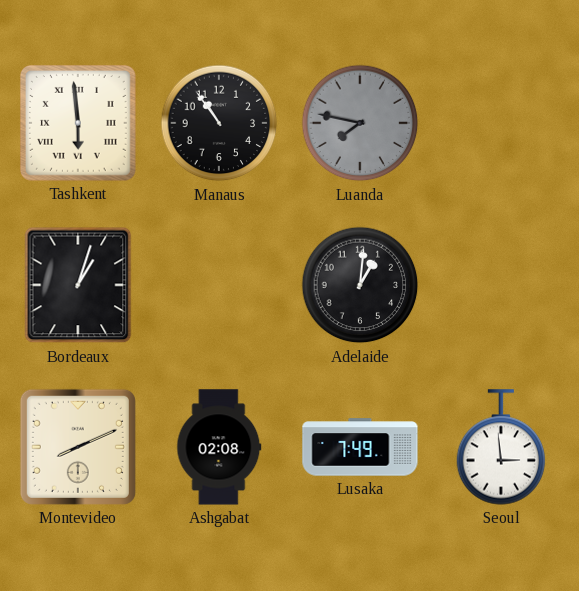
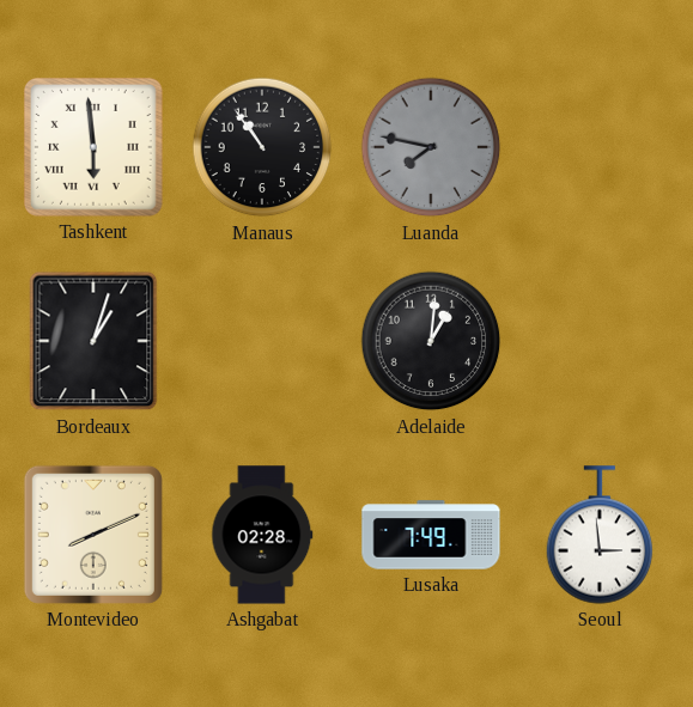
Ashgabat: 02:08 -> 02:28 (262, 535)
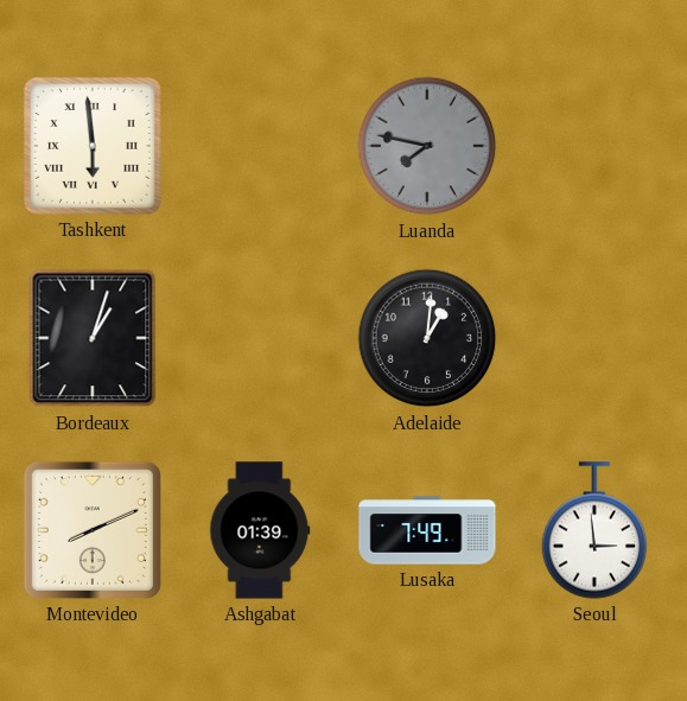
Manaus: 10:54 -> none (262, 147)
Ashgabat: 02:28 -> 01:39 (260, 530)
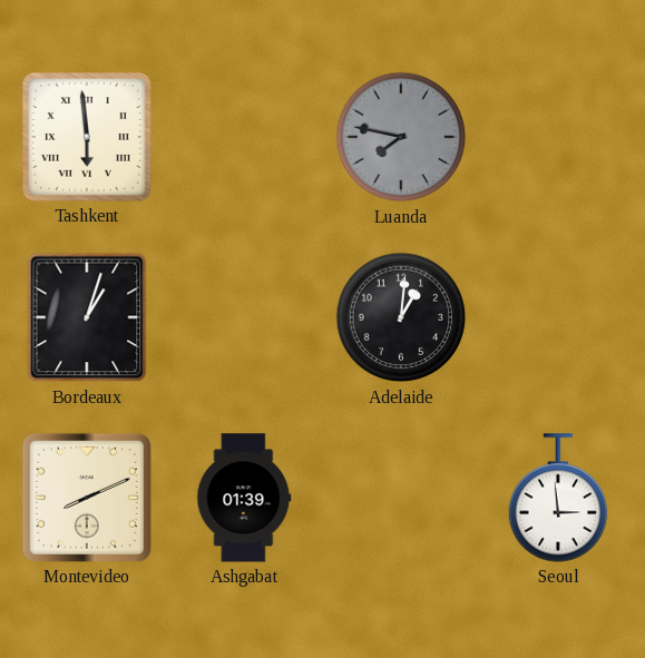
Lusaka: 7:49 -> none (427, 530)
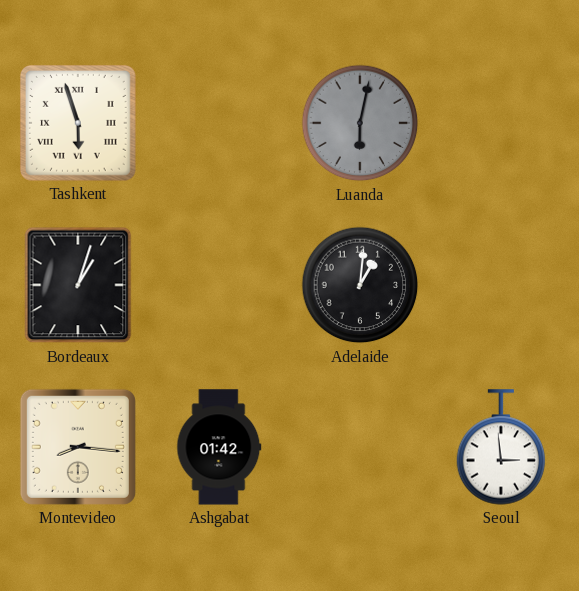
Tashkent: 5:59 -> 5:57 (78, 123)
Luanda: 7:47 -> 6:02 (360, 123)
Montevideo: 8:11 -> 8:16 (78, 447)
Ashgabat: 01:39 -> 01:42 (219, 447)
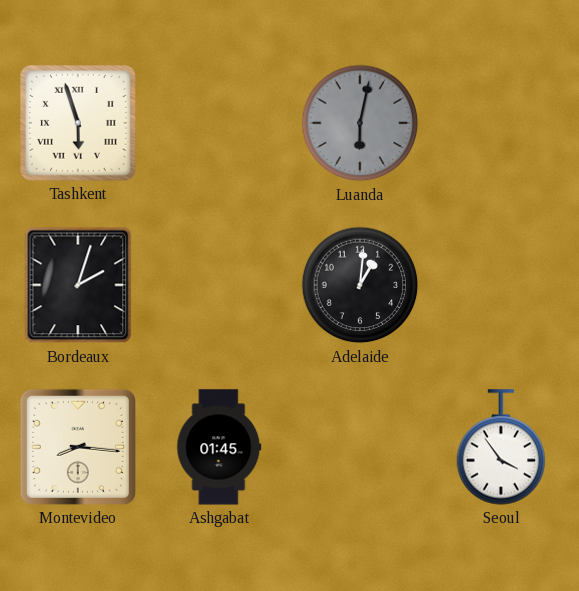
Bordeaux: 1:03 -> 2:03 (78, 285)
Ashgabat: 01:42 -> 01:45 (219, 447)
Seoul: 2:59 -> 3:54 (501, 447)
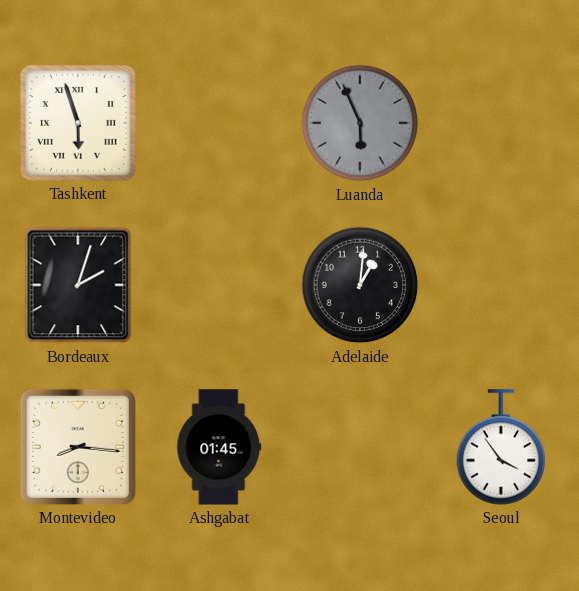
Luanda: 6:02 -> 5:56 (360, 123)
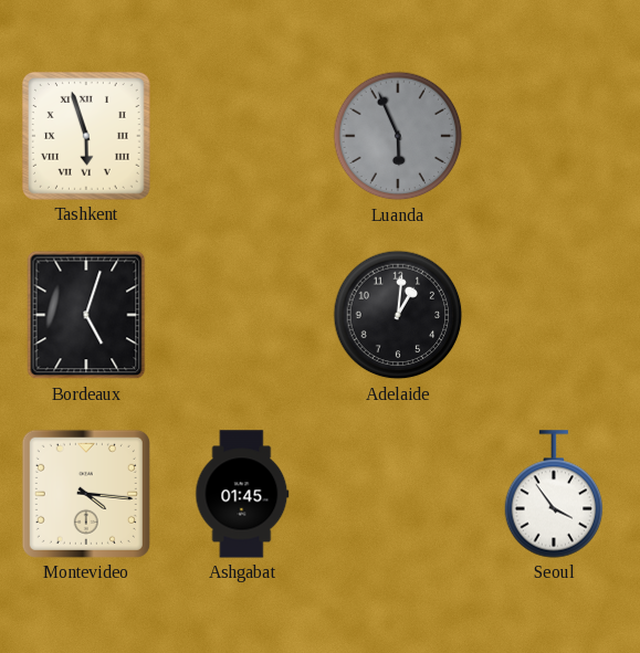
Bordeaux: 2:03 -> 5:03 (86, 315)
Montevideo: 8:16 -> 4:16 (86, 494)
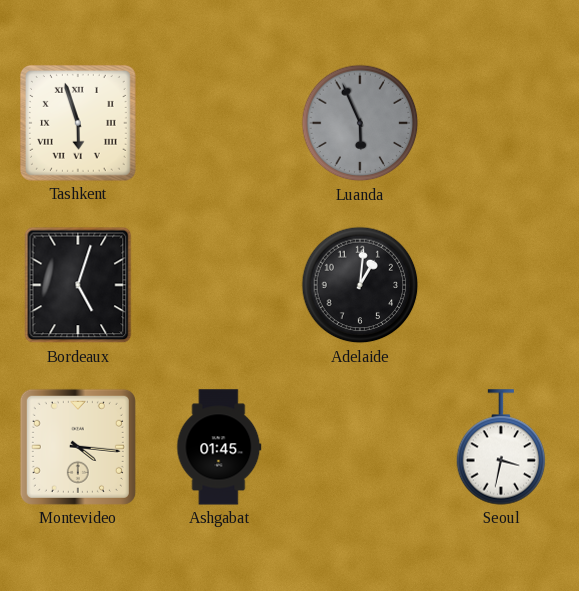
Seoul: 3:54 -> 3:32 (501, 447)
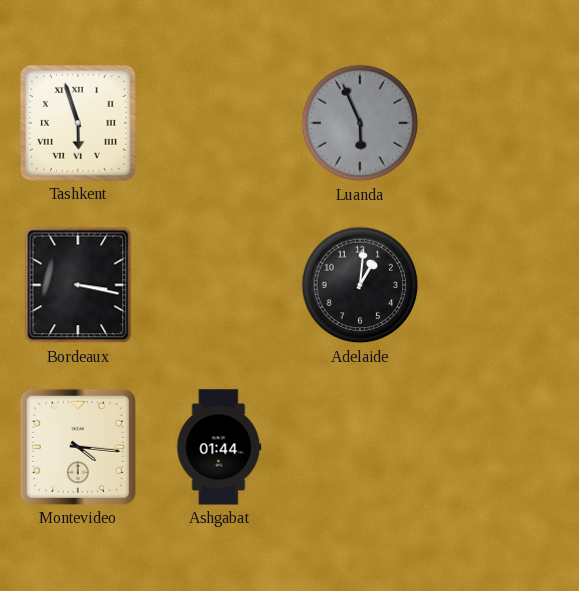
Bordeaux: 5:03 -> 3:17 (78, 285)
Ashgabat: 01:45 -> 01:44 (219, 447)
Seoul: 3:32 -> none (501, 447)
